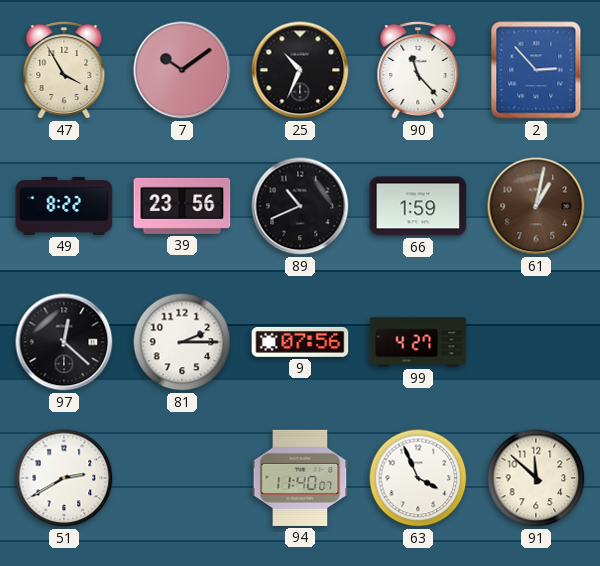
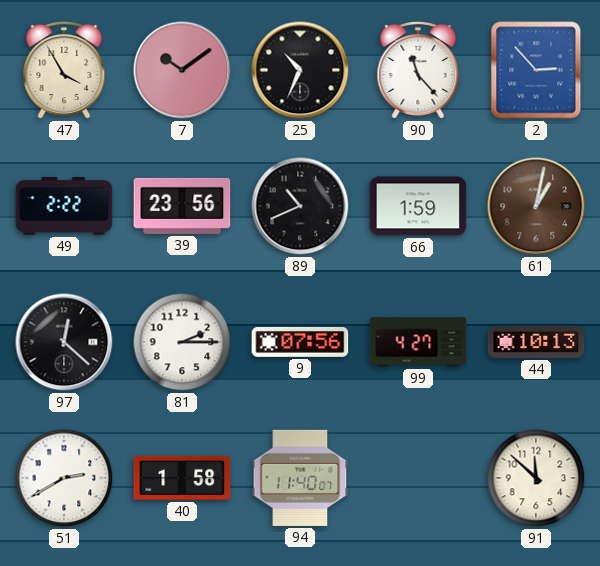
49: 8:22 -> 2:22 (64, 206)
44: none -> 10:13 (536, 342)
40: none -> 1:58 (182, 478)
63: 3:56 -> none (418, 478)
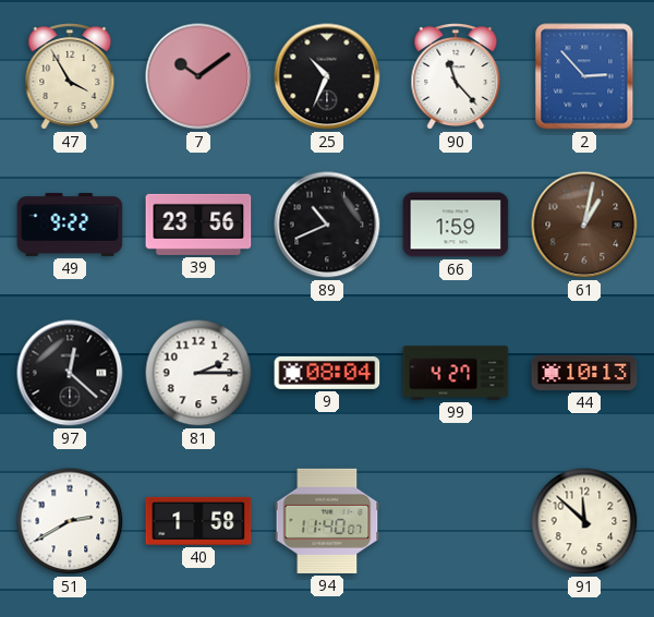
49: 2:22 -> 9:22 (70, 225)
9: 07:56 -> 08:04 (327, 373)
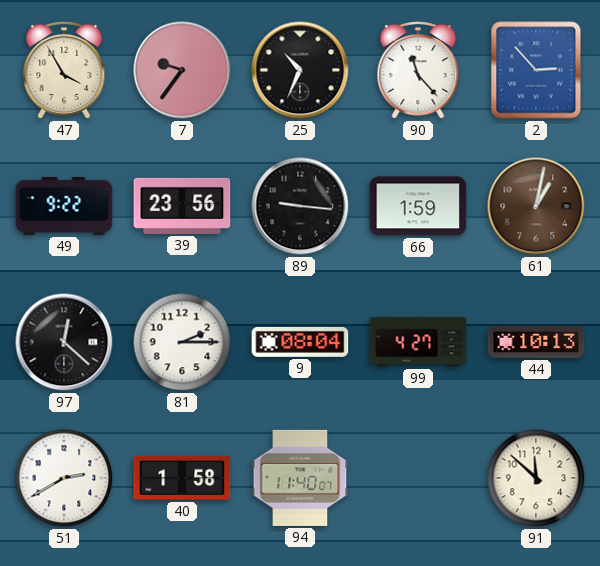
7: 10:09 -> 9:36 (182, 70)
89: 10:41 -> 9:16 (300, 206)
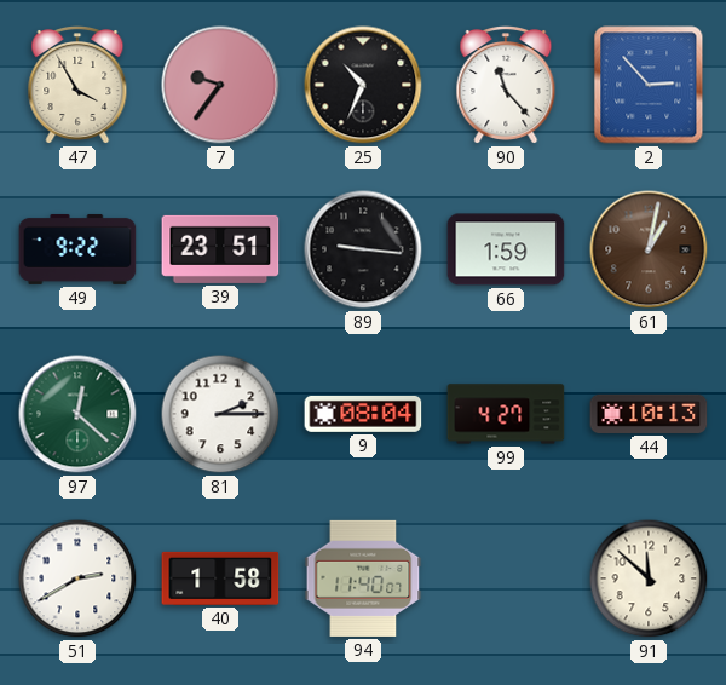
39: 23:56 -> 23:51 (220, 249)
97 dial: black -> green (77, 414)
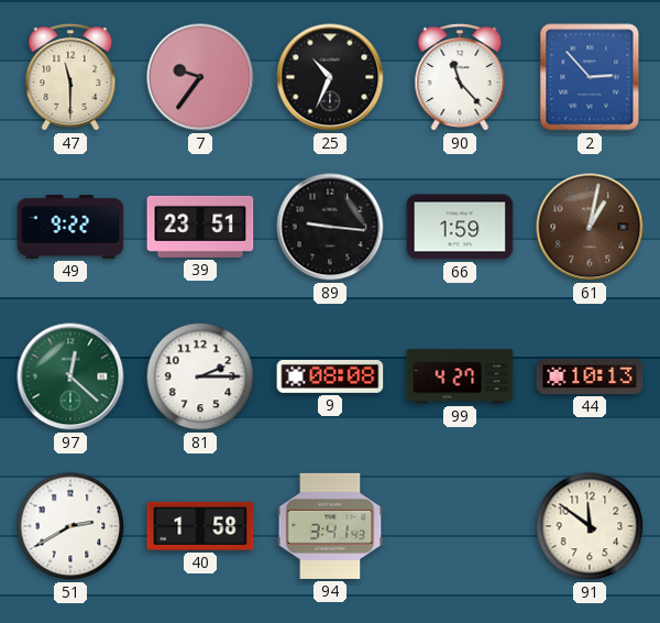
47: 3:55 -> 11:30 (70, 78)
9: 08:04 -> 08:08 (330, 376)
94: 11:40 -> 3:41 (330, 526)
91: 11:52 -> 11:51 (590, 526)
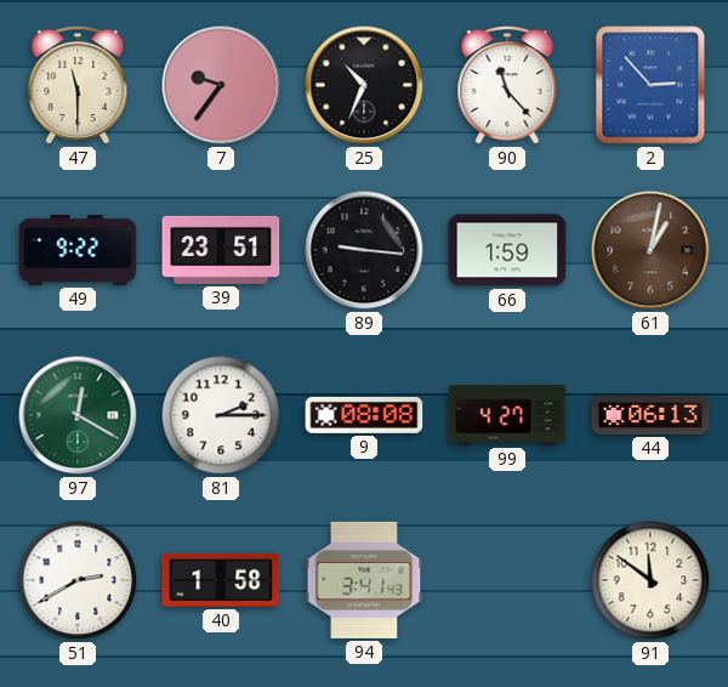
97: 12:22 -> 12:20 (78, 415)
44: 10:13 -> 06:13 (650, 415)
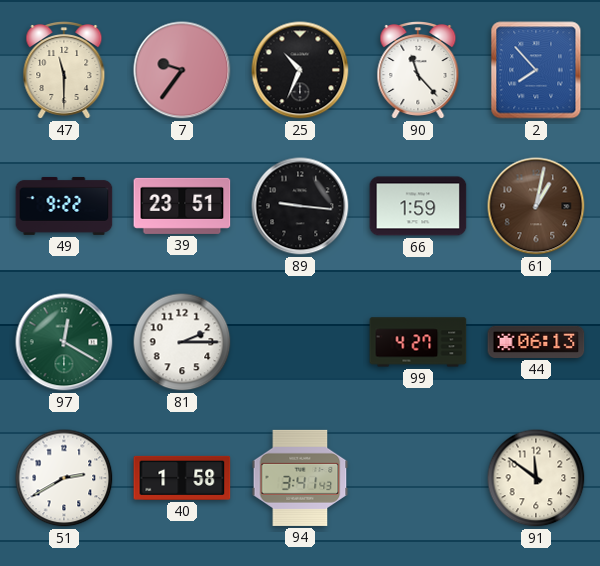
2: 2:53 -> 7:53 (536, 70)
9: 08:08 -> none (364, 415)
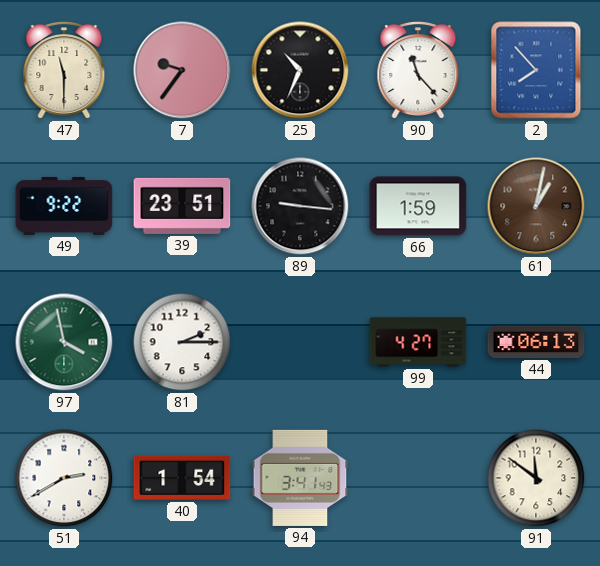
97: 12:20 -> 3:58 (64, 342)
40: 1:58 -> 1:54 (182, 478)
